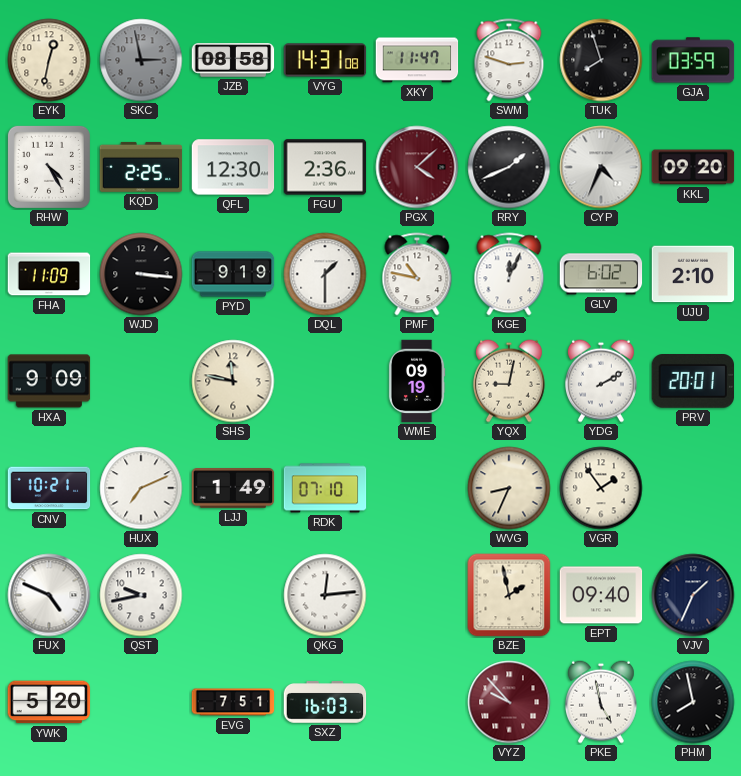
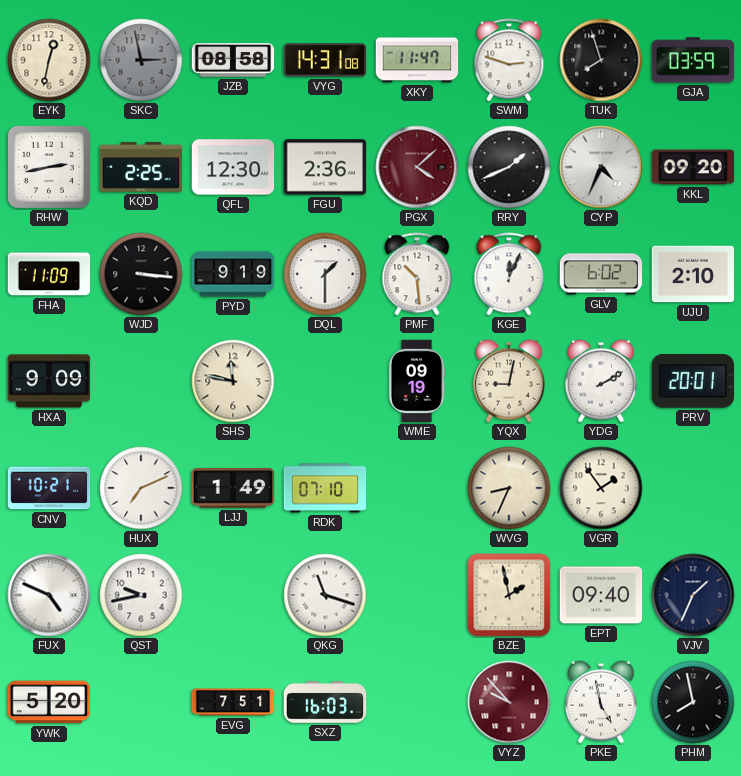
RHW: 4:25 -> 2:43 (49, 167)
PMF: 10:47 -> 10:29 (417, 274)
QKG: 12:14 -> 11:18 (325, 595)
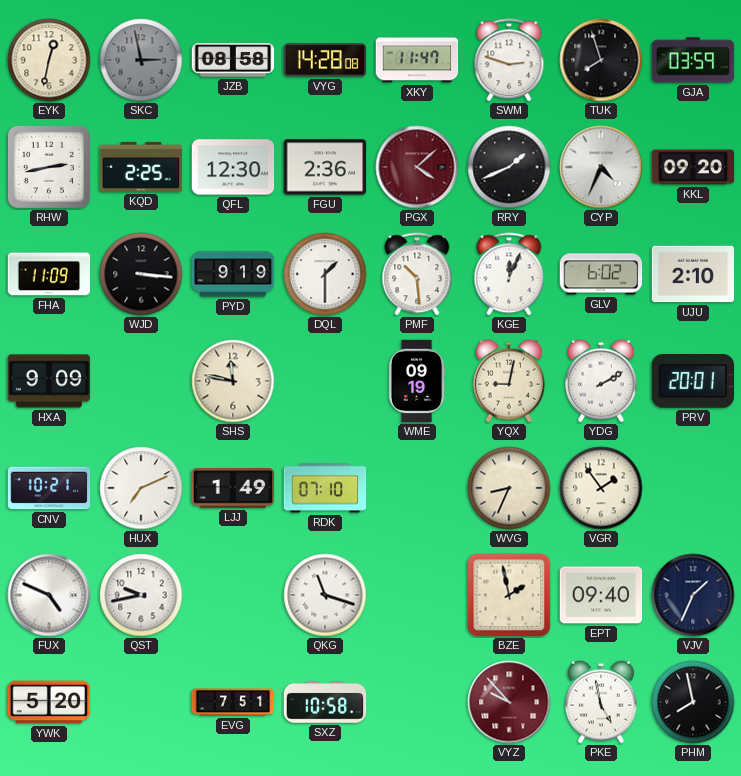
VYG: 14:31 -> 14:28 (325, 60)
SXZ: 16:03 -> 10:58 (325, 702)
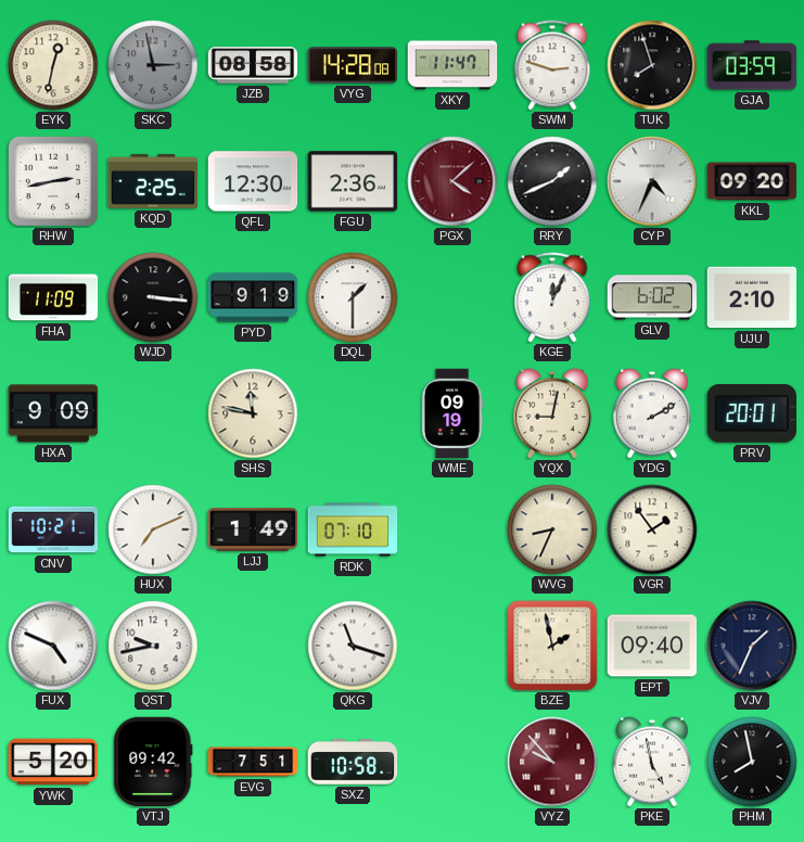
PMF: 10:29 -> none (417, 274)
VTJ: none -> 09:42 (153, 762)
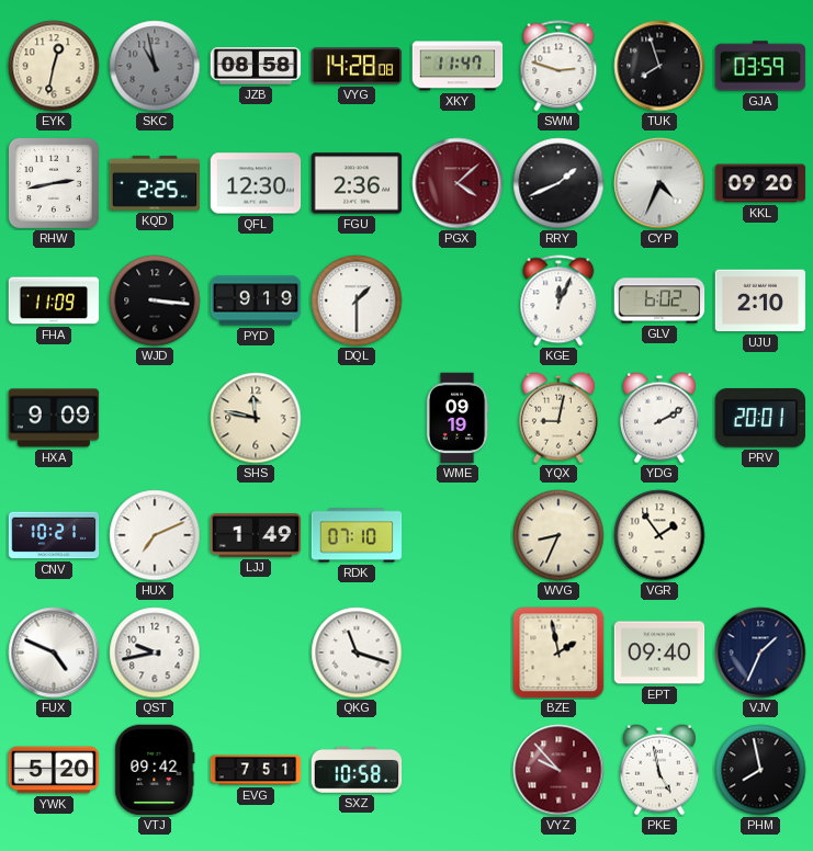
SKC: 2:58 -> 10:58 (155, 66)
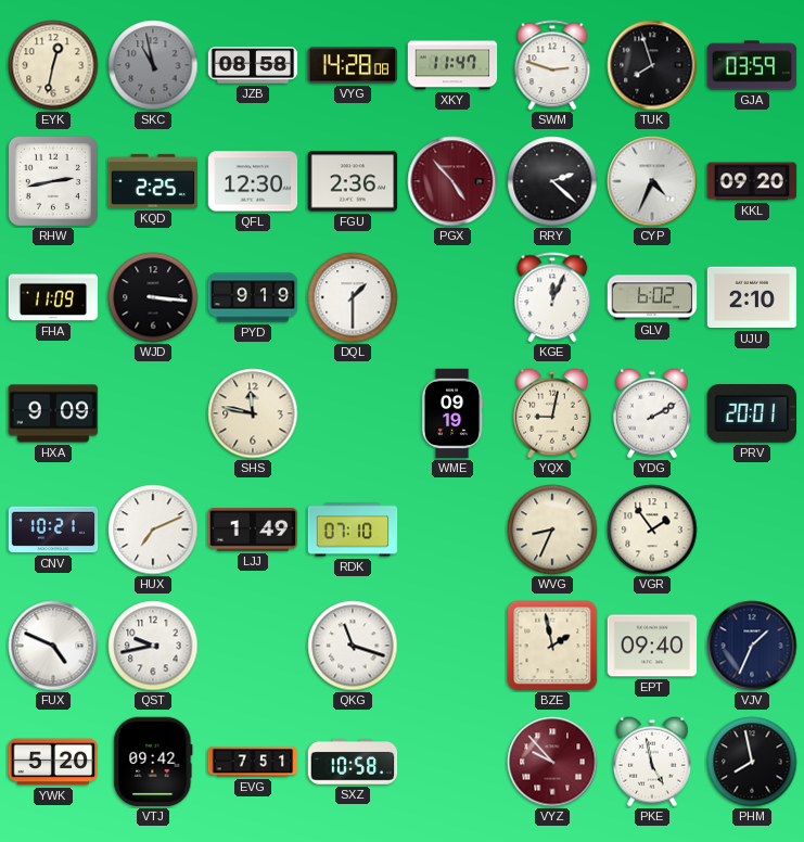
PGX: 4:08 -> 4:53 (452, 181)
RRY: 1:41 -> 2:22 (552, 181)
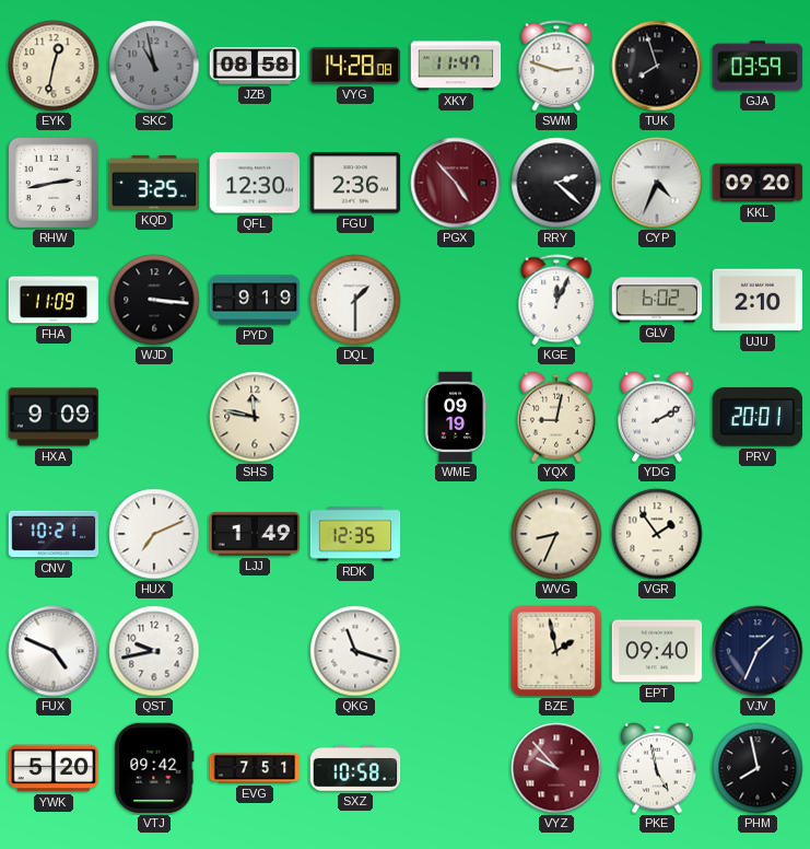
KQD: 2:25 -> 3:25 (154, 183)
RDK: 07:10 -> 12:35 (355, 534)
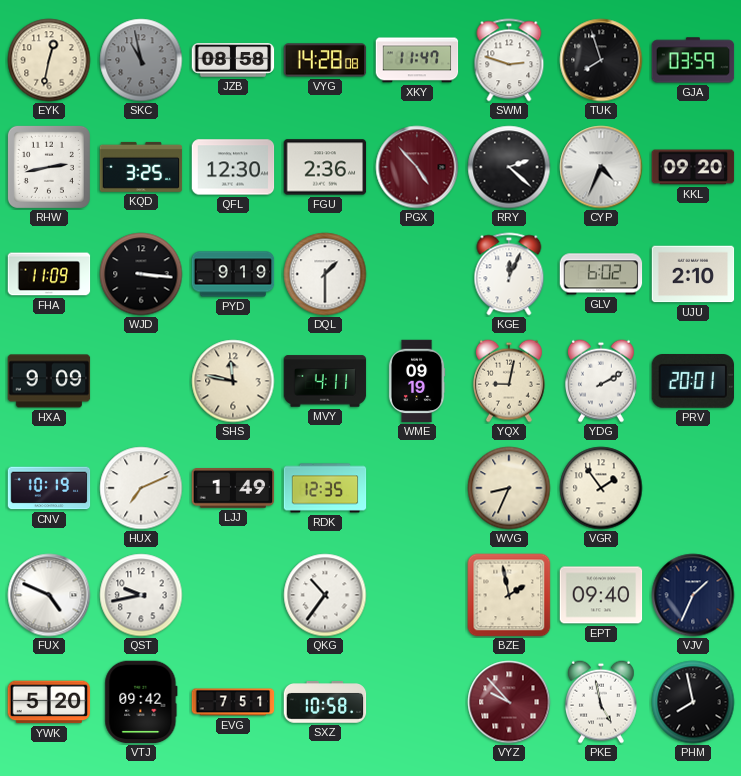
MVY: none -> 4:11 (325, 381)
CNV: 10:21 -> 10:19 (49, 488)
QKG: 11:18 -> 10:36 (325, 595)
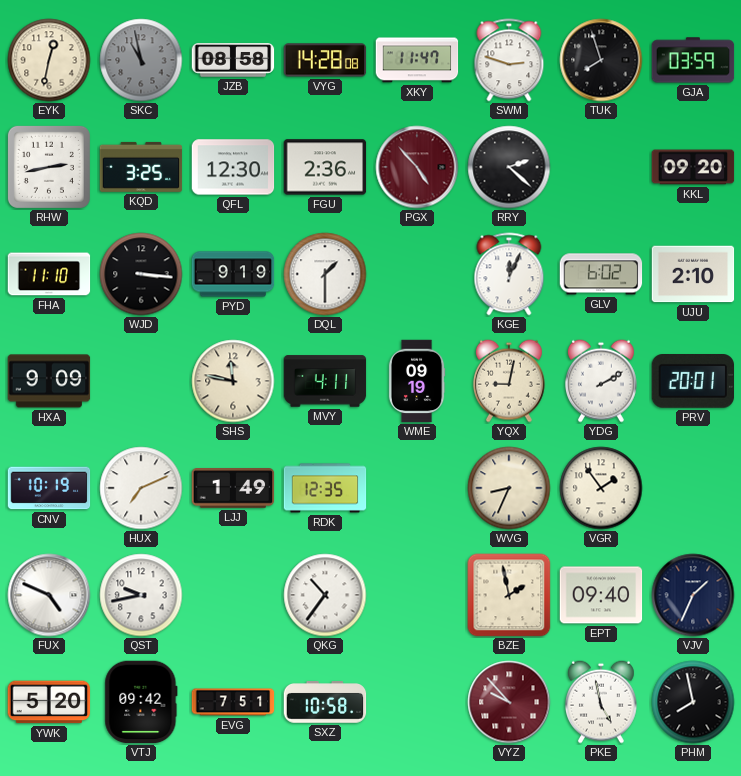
CYP: 4:34 -> none (601, 167)
FHA: 11:09 -> 11:10 (49, 274)
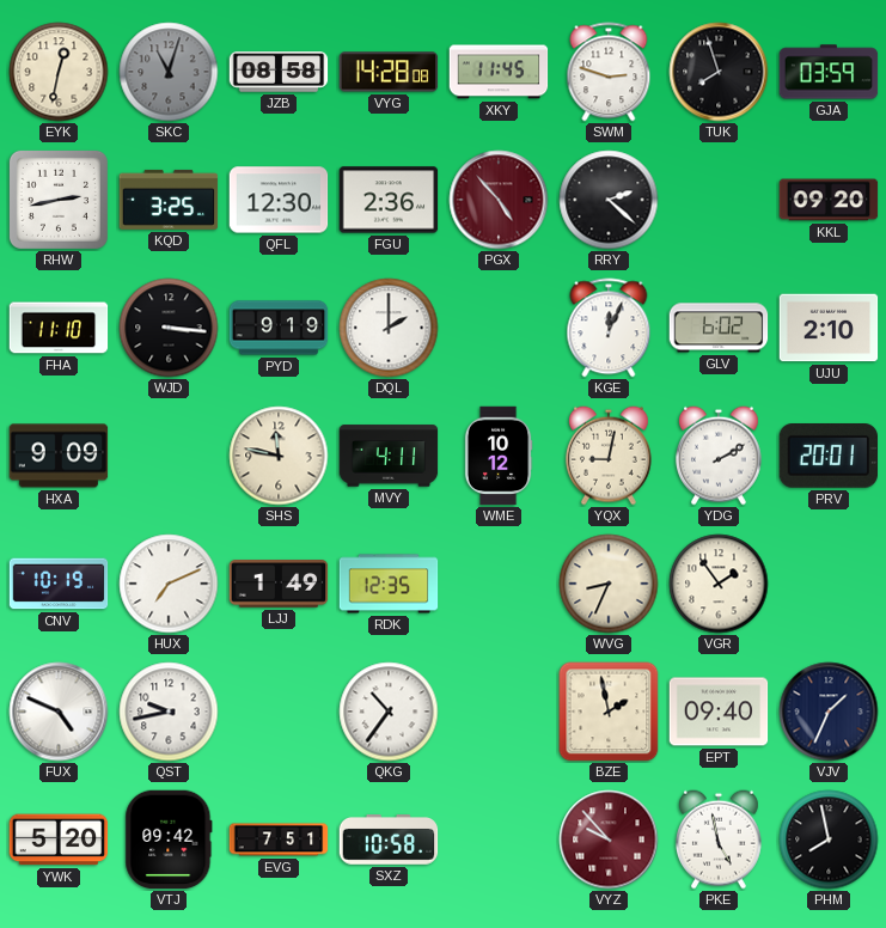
SKC: 10:58 -> 11:03 (169, 72)
XKY: 11:47 -> 11:45 (499, 72)
DQL: 1:30 -> 2:00 (389, 328)
WME: 09:19 -> 10:12 (499, 456)
